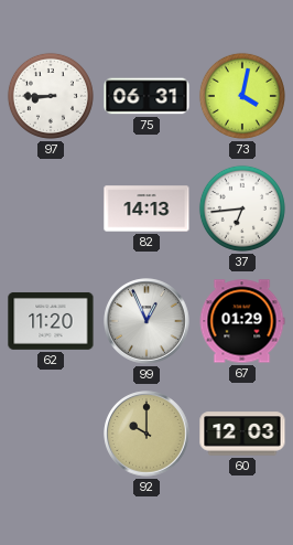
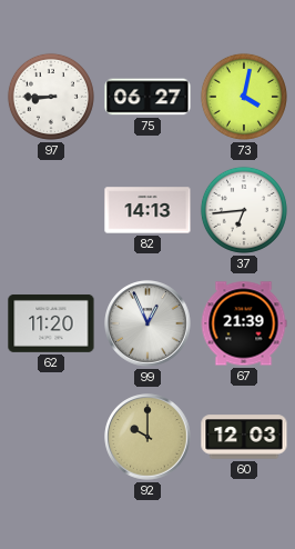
75: 06:31 -> 06:27 (147, 97)
67: 01:29 -> 21:39 (244, 323)
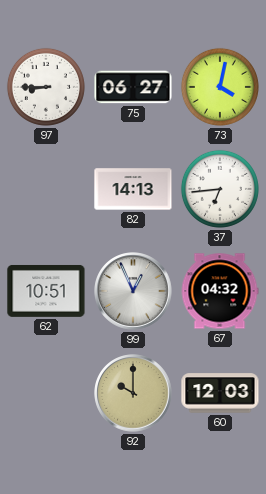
62: 11:20 -> 10:51 (46, 291)
67: 21:39 -> 04:32 (220, 291)
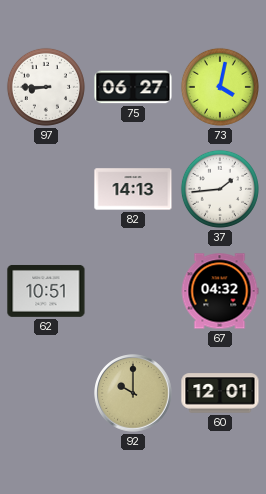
37: 6:44 -> 1:44 (220, 189)
99: 12:56 -> none (133, 291)
60: 12:03 -> 12:01 (220, 393)
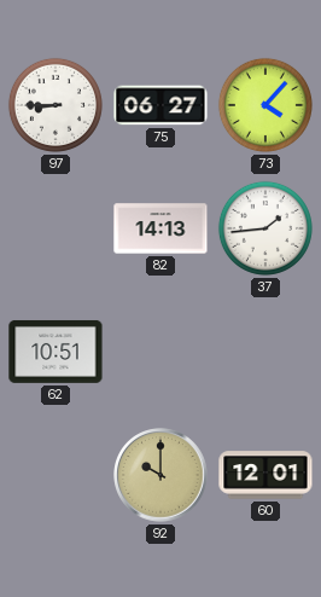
73: 4:02 -> 4:07 (265, 105)
67: 04:32 -> none (220, 291)
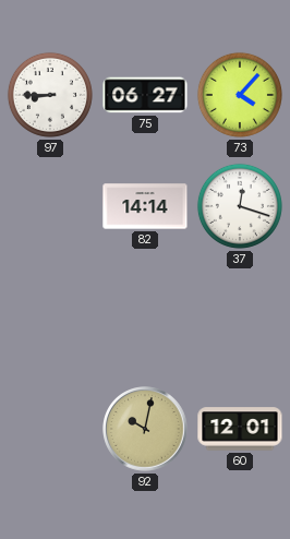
82: 14:13 -> 14:14 (145, 206)
37: 1:44 -> 12:18 (240, 206)
62: 10:51 -> none (56, 352)
92: 10:00 -> 10:02 (145, 429)
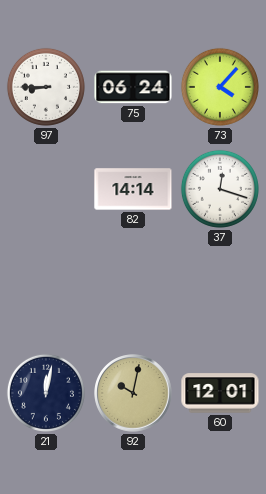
75: 06:27 -> 06:24 (133, 87)
21: none -> 12:02 (46, 393)
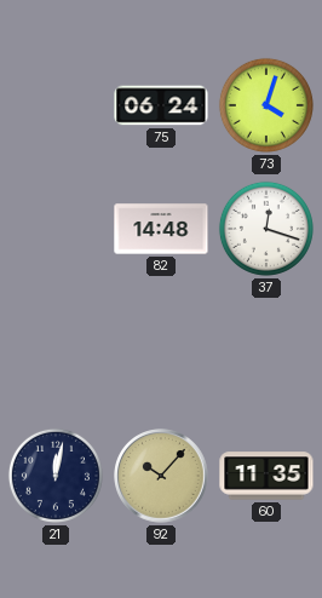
97: 8:45 -> none (46, 87)
73: 4:07 -> 4:03 (266, 105)
82: 14:14 -> 14:48 (161, 229)
92: 10:02 -> 10:07 (161, 476)
60: 12:01 -> 11:35 (266, 476)
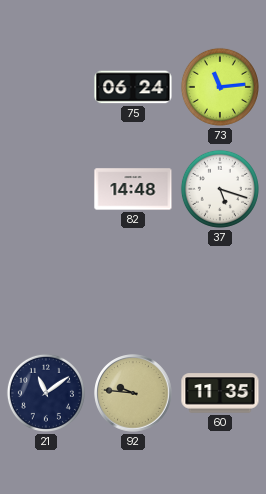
73: 4:03 -> 11:14 (220, 87)
37: 12:18 -> 5:18 (220, 189)
21: 12:02 -> 11:09 (46, 393)
92: 10:07 -> 9:46 (133, 393)
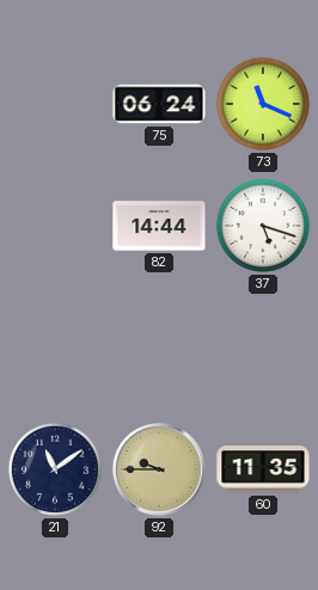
73: 11:14 -> 11:19 (263, 104)
82: 14:48 -> 14:44 (159, 226)
92: 9:46 -> 9:45 (159, 469)
